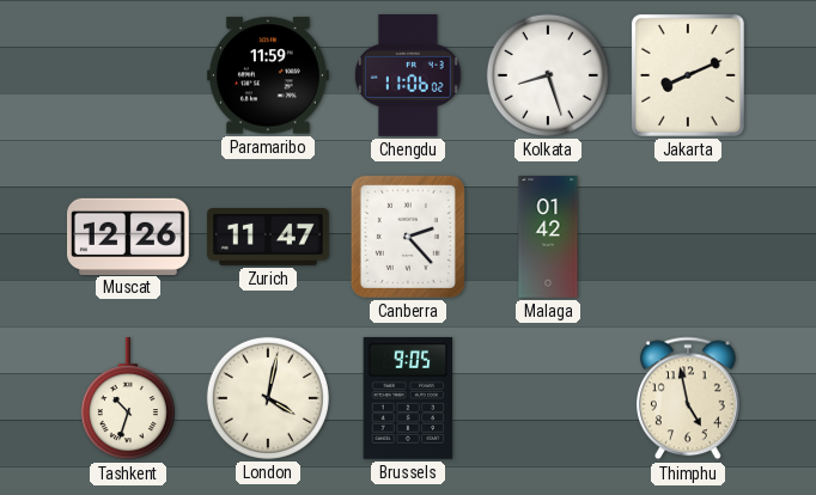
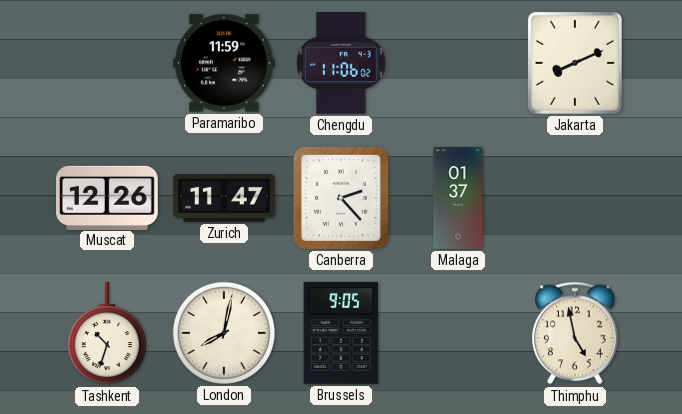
Kolkata: 8:27 -> none (548, 75)
Malaga: 01:42 -> 01:37 (458, 198)
London: 4:02 -> 8:02 (224, 333)
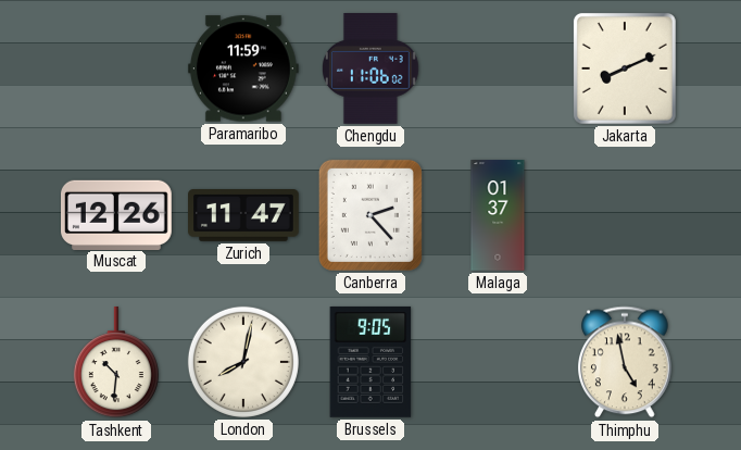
Tashkent: 10:33 -> 10:31 (116, 363)
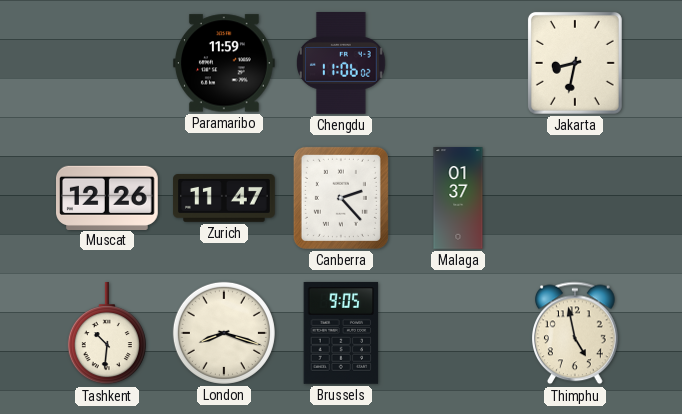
Jakarta: 8:11 -> 8:32 (575, 63)
London: 8:02 -> 8:18 (224, 333)
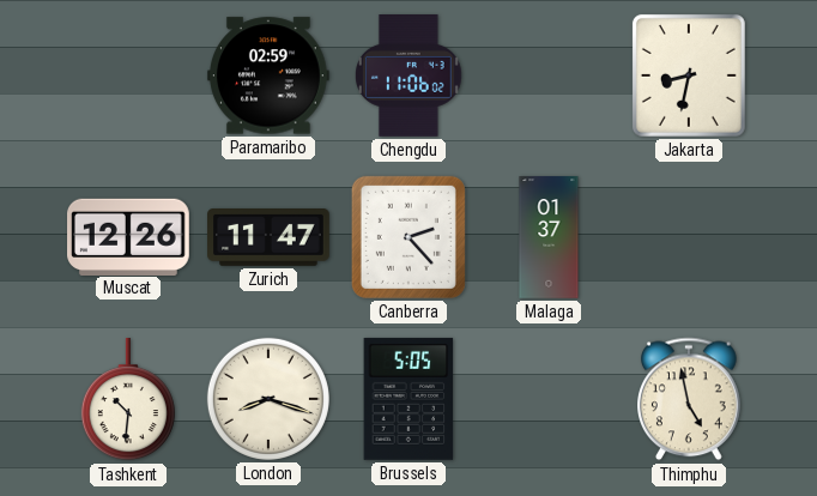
Paramaribo: 11:59 -> 02:59 (268, 75)
Brussels: 9:05 -> 5:05 (408, 399)
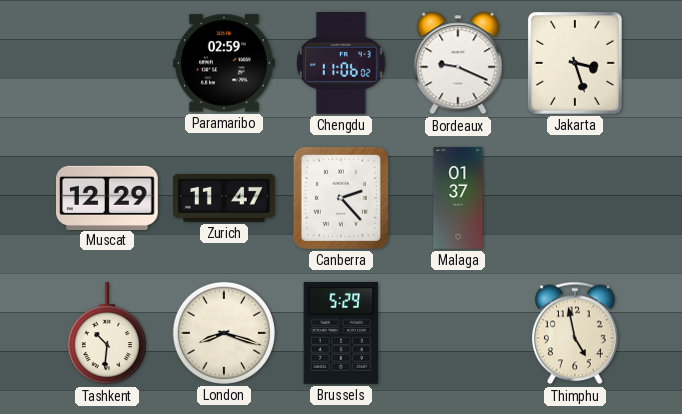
Bordeaux: none -> 9:19 (458, 63)
Jakarta: 8:32 -> 3:27 (575, 63)
Muscat: 12:26 -> 12:29 (108, 197)
Brussels: 5:05 -> 5:29 (341, 333)
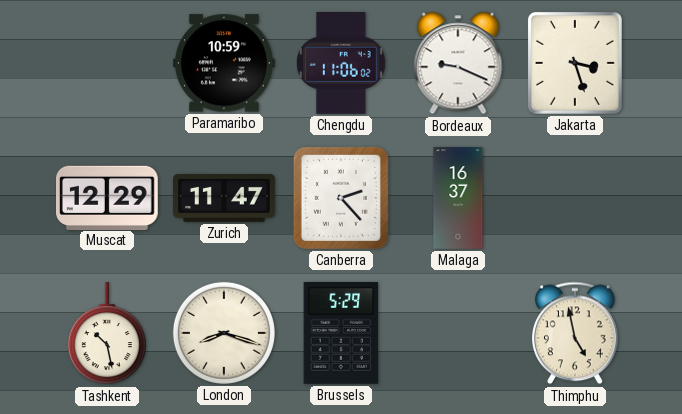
Paramaribo: 02:59 -> 10:59 (224, 63)
Malaga: 01:37 -> 16:37 (458, 198)
Tashkent: 10:31 -> 10:28 (107, 334)
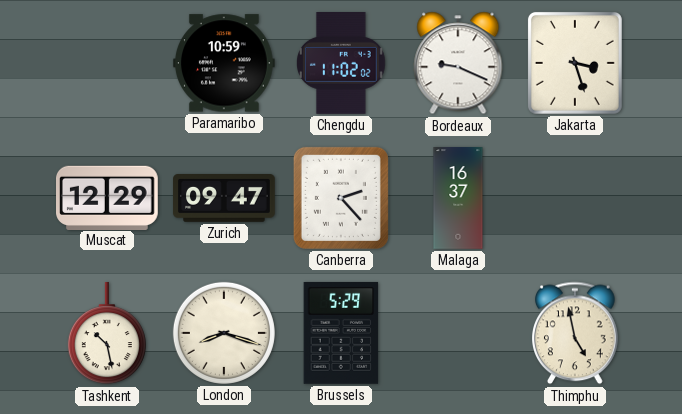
Chengdu: 11:06 -> 11:02 (342, 64)
Zurich: 11:47 -> 09:47 (224, 199)
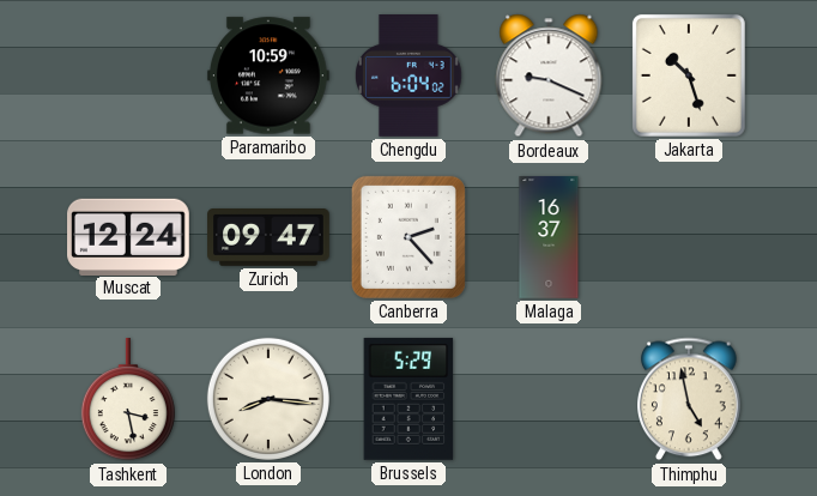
Chengdu: 11:02 -> 6:04 (410, 77)
Jakarta: 3:27 -> 10:27 (689, 75)
Muscat: 12:29 -> 12:24 (129, 236)
Tashkent: 10:28 -> 3:28 (128, 400)
London: 8:18 -> 8:16 (268, 399)
